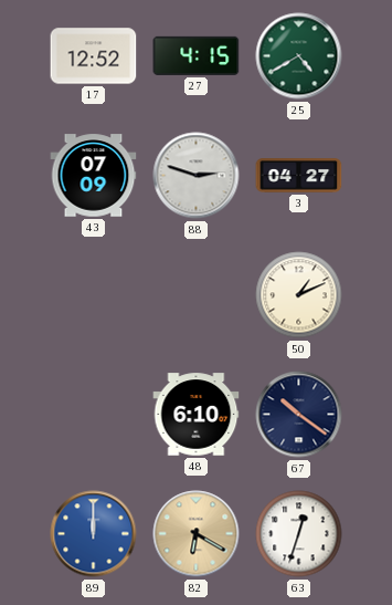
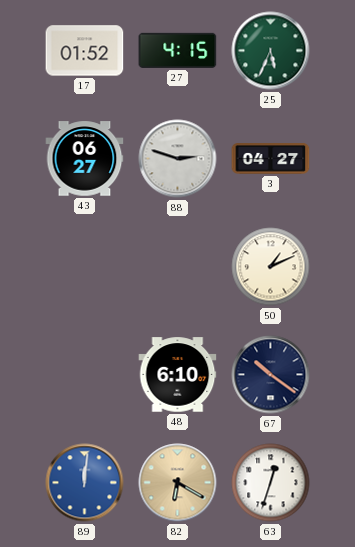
17: 12:52 -> 01:52 (85, 51)
25: 4:40 -> 5:34 (271, 51)
43: 07:09 -> 06:27 (85, 159)
89: 12:00 -> 12:01 (85, 483)
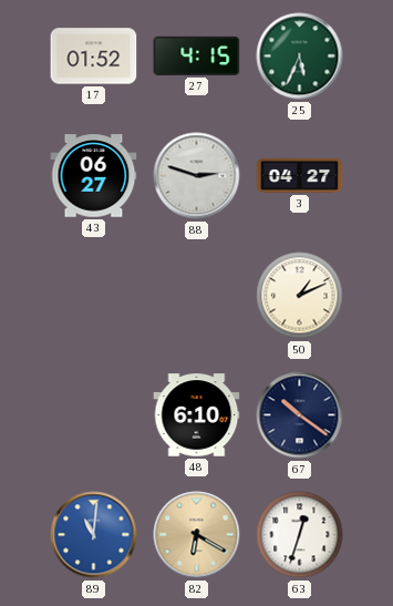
89: 12:01 -> 11:01 (94, 535)
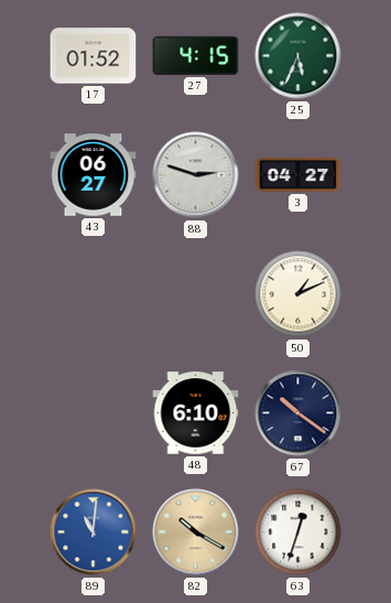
82: 6:20 -> 10:20 (196, 532)
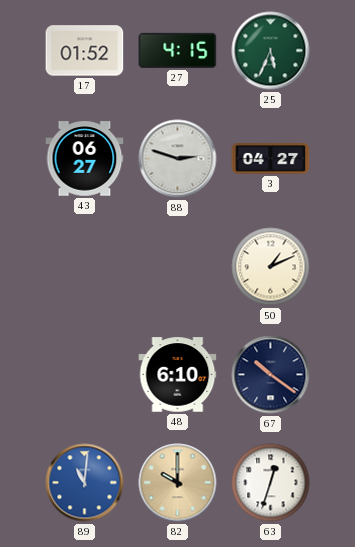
82: 10:20 -> 10:00 (178, 483)
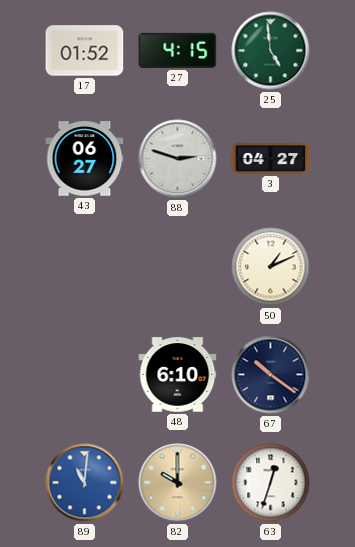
25: 5:34 -> 4:59 (271, 51)
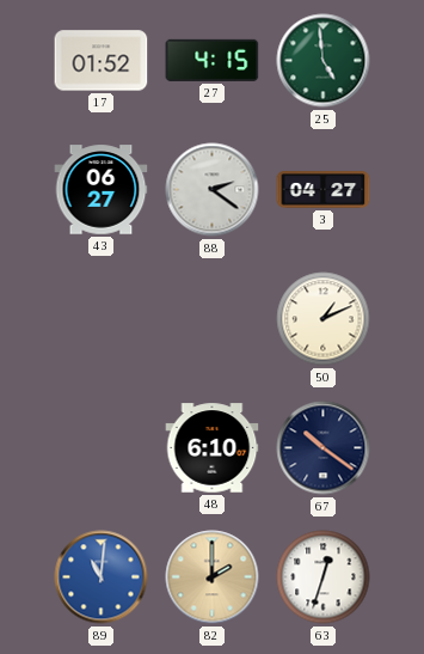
88: 2:48 -> 2:21 (213, 190)
82: 10:00 -> 2:00 (213, 577)
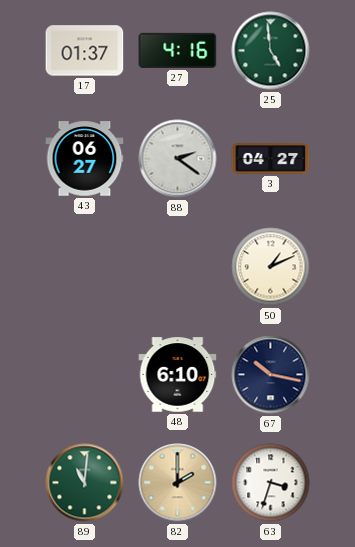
17: 01:52 -> 01:37 (85, 51)
27: 4:15 -> 4:16 (178, 50)
67: 10:21 -> 10:17 (271, 375)
89 dial: blue -> green (85, 483)
63: 12:33 -> 3:33 (271, 483)
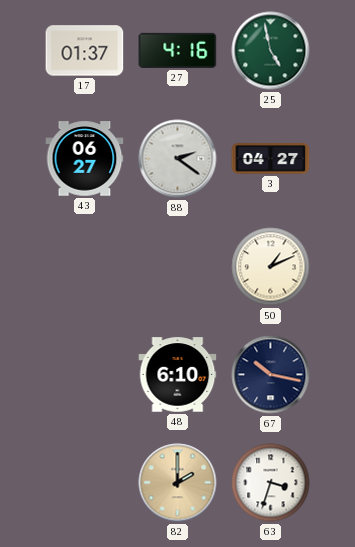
25: 4:59 -> 4:58 (271, 51)
89: 11:01 -> none (85, 483)
